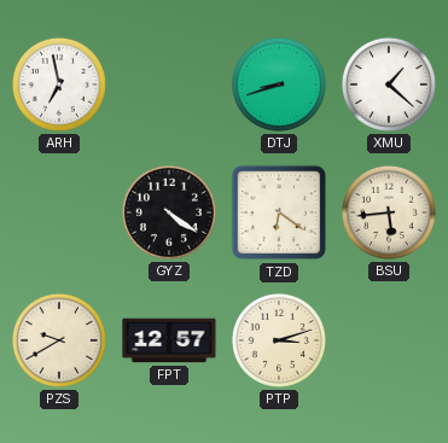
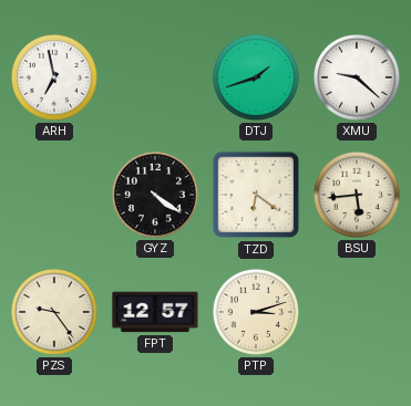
DTJ: 8:42 -> 1:42 (256, 77)
XMU: 1:22 -> 9:22 (357, 77)
PZS: 9:40 -> 9:24 (54, 312)
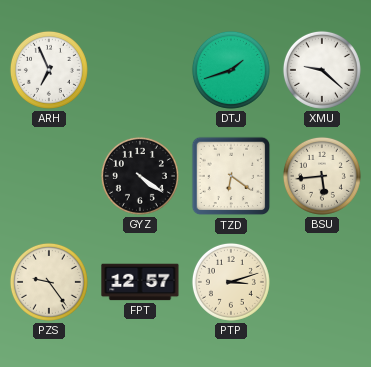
ARH: 6:58 -> 6:56 (49, 70)
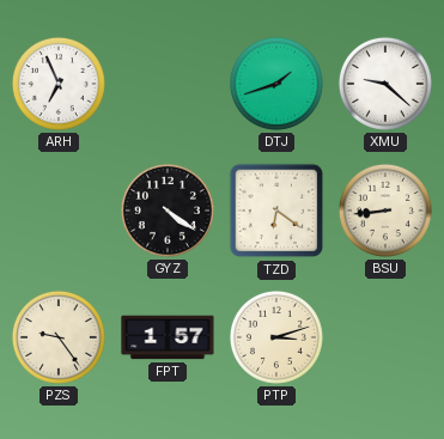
BSU: 5:44 -> 8:44 (385, 211)
FPT: 12:57 -> 1:57 (168, 337)
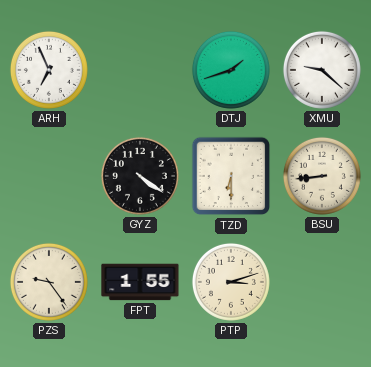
TZD: 6:21 -> 6:30 (231, 176)
FPT: 1:57 -> 1:55 (140, 282)
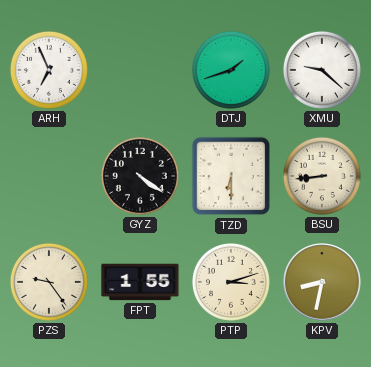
KPV: none -> 8:32 (322, 282)
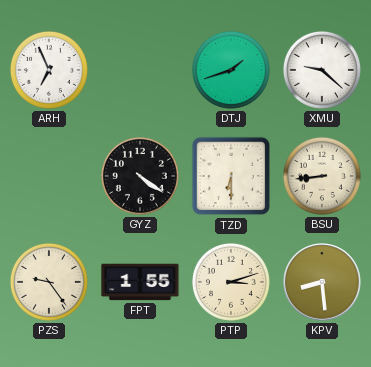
KPV: 8:32 -> 8:29 (322, 282)
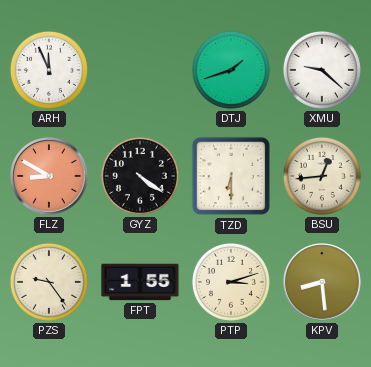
ARH: 6:56 -> 11:56 (49, 70)
FLZ: none -> 8:50 (49, 176)
BSU: 8:44 -> 12:44 (322, 176)
